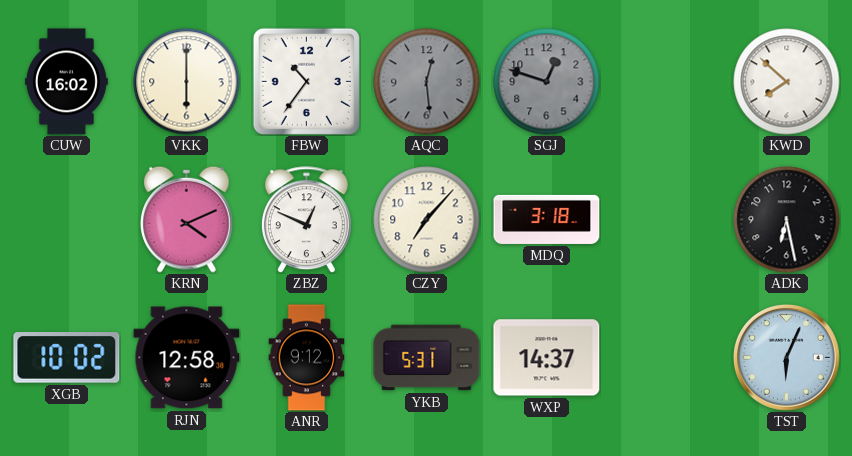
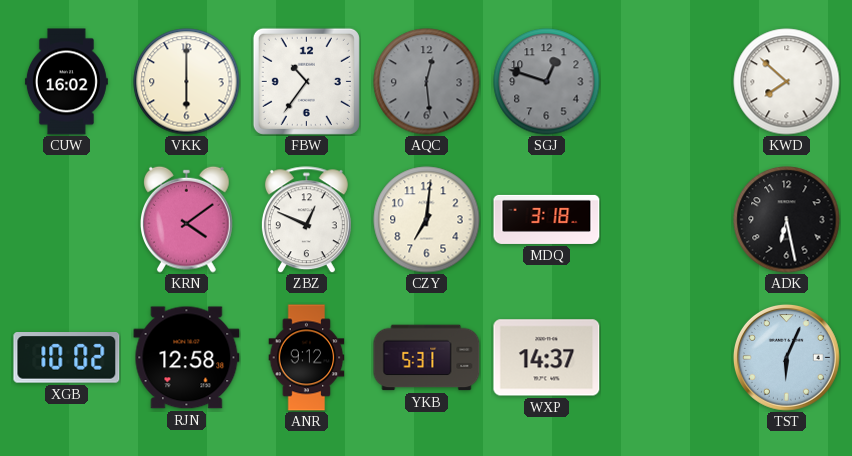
KRN: 4:11 -> 4:09 (187, 219)
CZY: 7:07 -> 7:01 (427, 220)
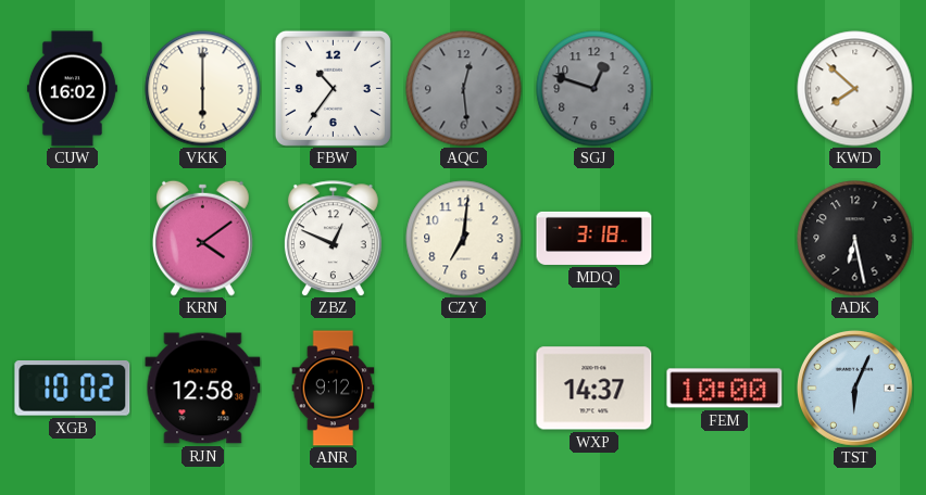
YKB: 5:31 -> none (427, 358)
FEM: none -> 10:00 (725, 389)
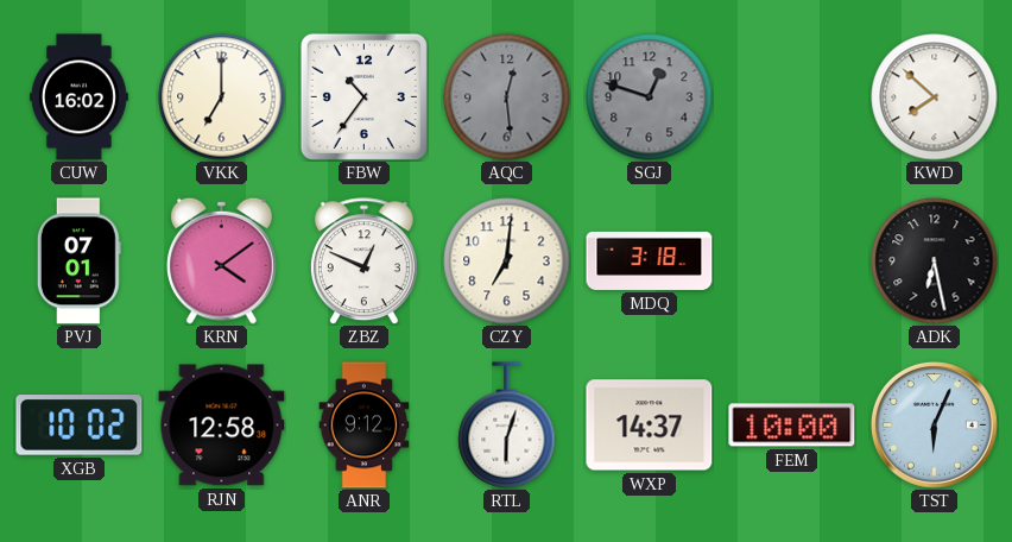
VKK: 6:00 -> 7:00 (222, 97)
PVJ: none -> 07:01 (78, 261)
RTL: none -> 6:03 (507, 426)
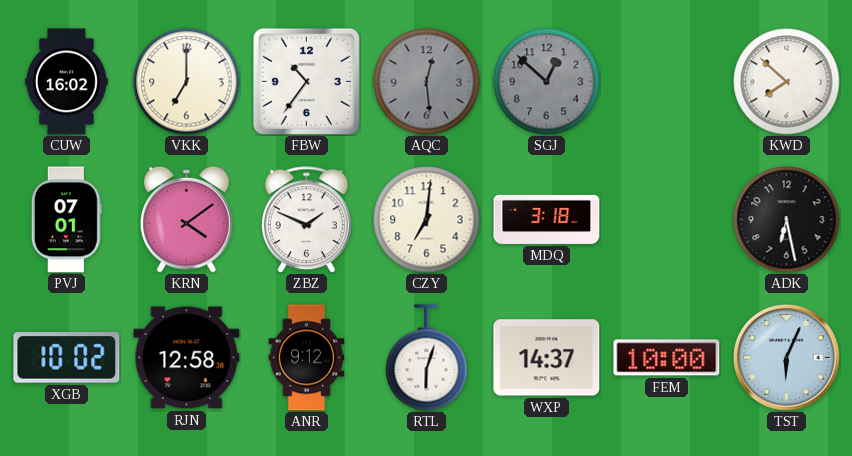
SGJ: 12:48 -> 12:52 (547, 82)
ZBZ: 12:49 -> 1:49 (306, 220)
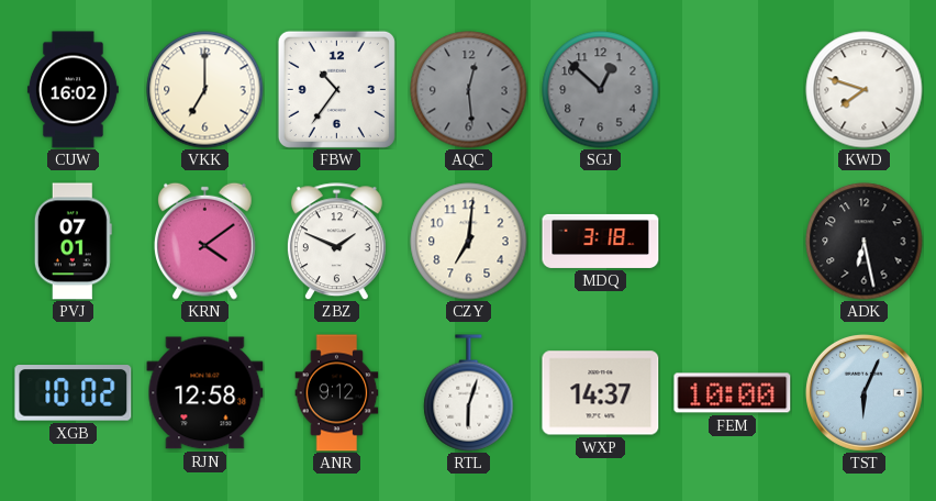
KWD: 7:52 -> 7:48 (865, 90)
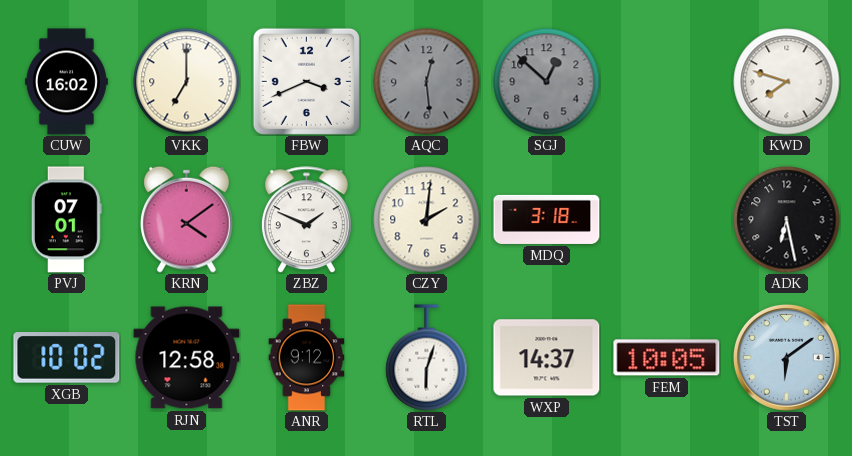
FBW: 10:36 -> 3:41 (306, 81)
CZY: 7:01 -> 2:01 (427, 220)
FEM: 10:00 -> 10:05 (667, 358)
TST: 6:04 -> 6:09 (786, 357)
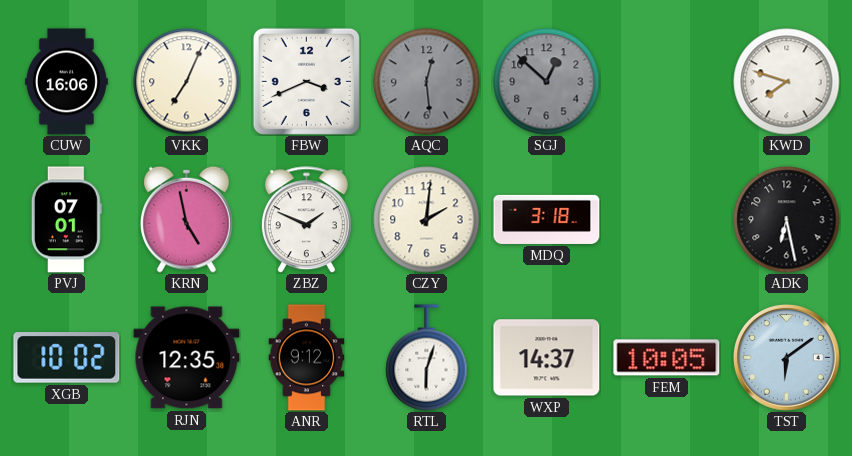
CUW: 16:02 -> 16:06 (66, 82)
VKK: 7:00 -> 7:04 (187, 82)
KRN: 4:09 -> 4:58 (187, 219)
RJN: 12:58 -> 12:35 (187, 358)
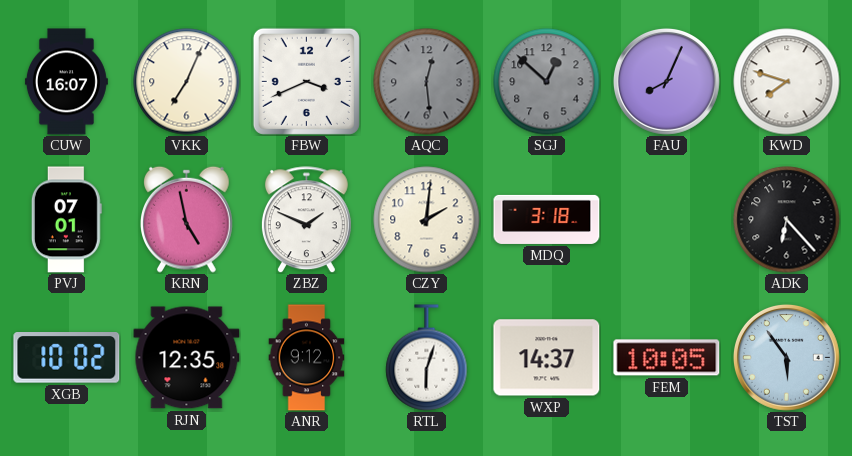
CUW: 16:06 -> 16:07 (66, 82)
FAU: none -> 8:04 (666, 81)
ADK: 6:28 -> 6:23 (787, 220)
TST: 6:09 -> 5:54 (786, 357)
